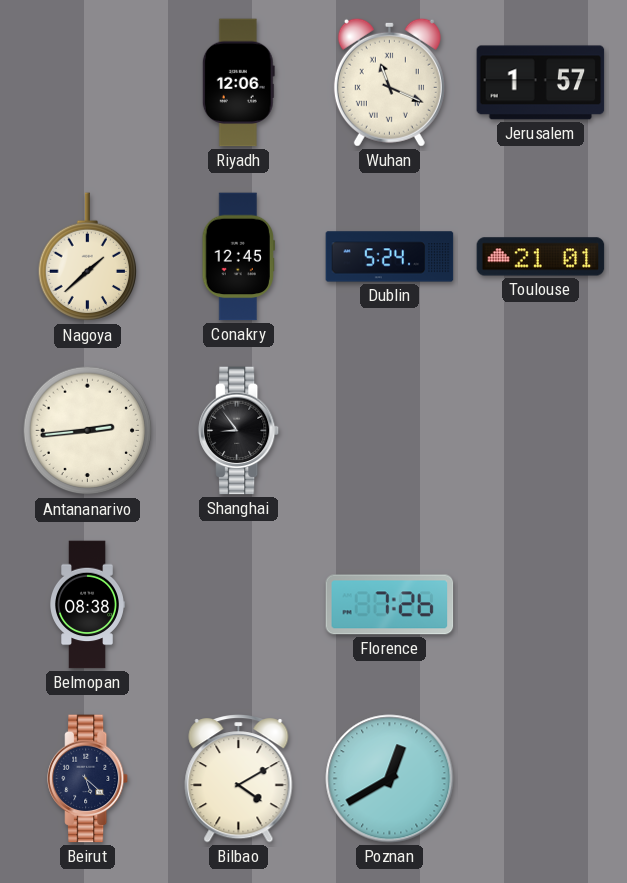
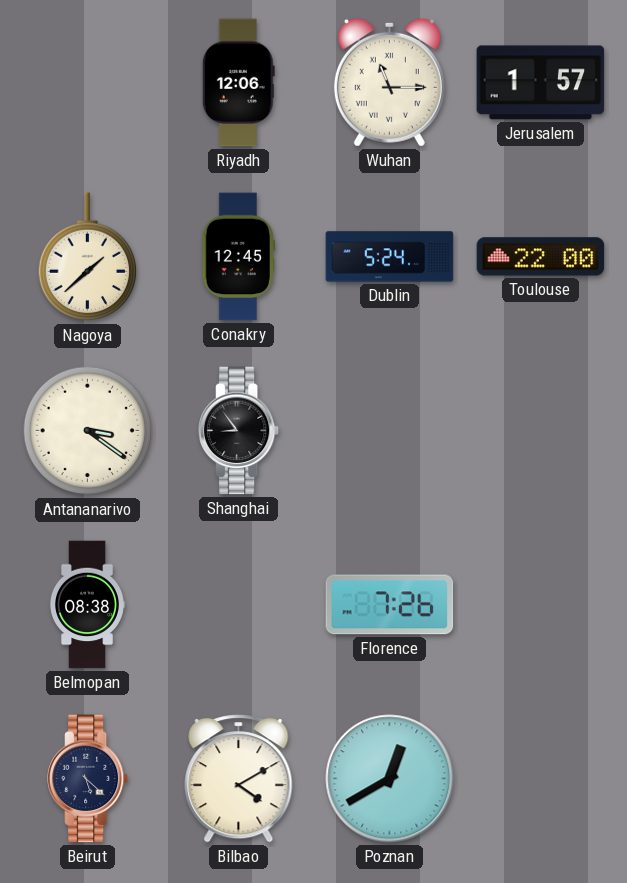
Wuhan: 11:19 -> 11:15 (389, 82)
Toulouse: 21:01 -> 22:00 (541, 257)
Antananarivo: 2:44 -> 3:21 (88, 431)
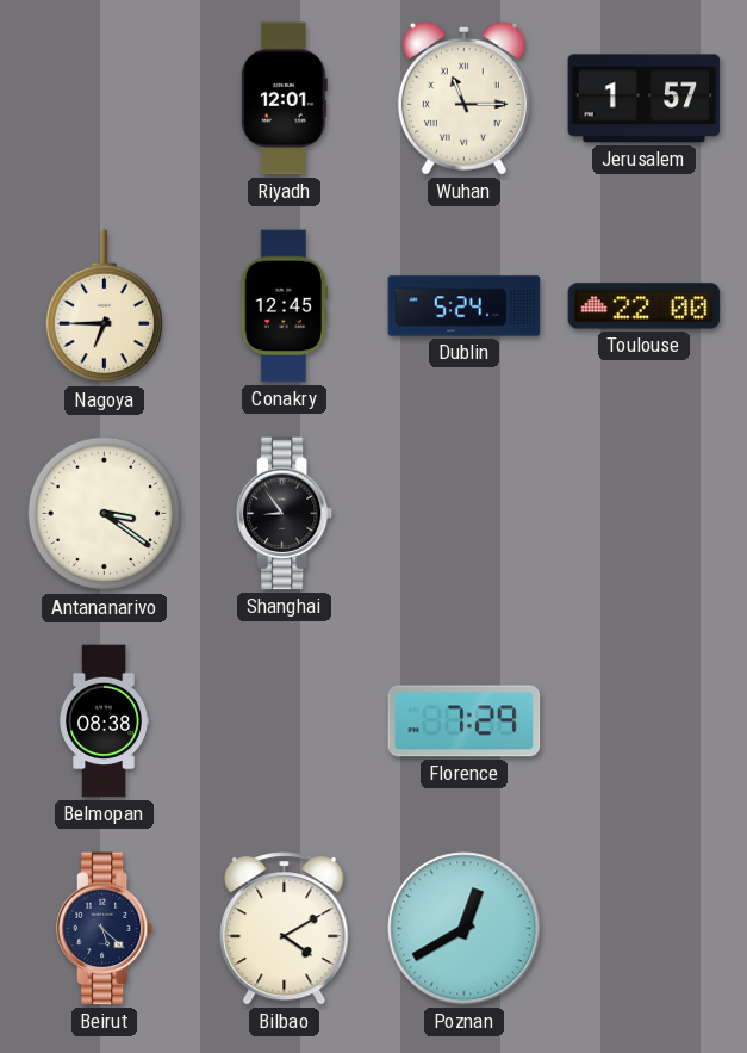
Riyadh: 12:06 -> 12:01 (284, 99)
Nagoya: 1:38 -> 6:45 (105, 306)
Florence: 7:26 -> 7:29 (465, 721)
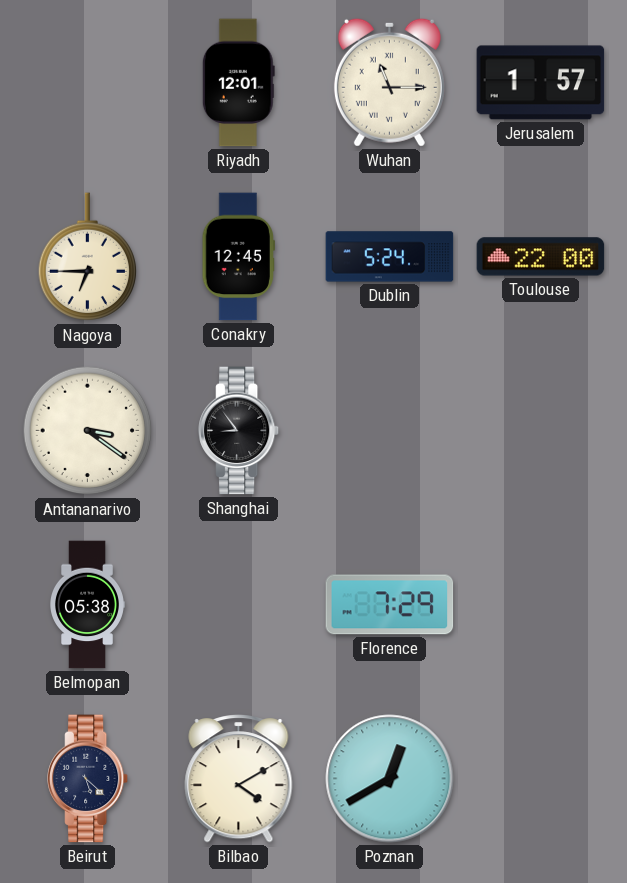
Belmopan: 08:38 -> 05:38 (88, 605)
